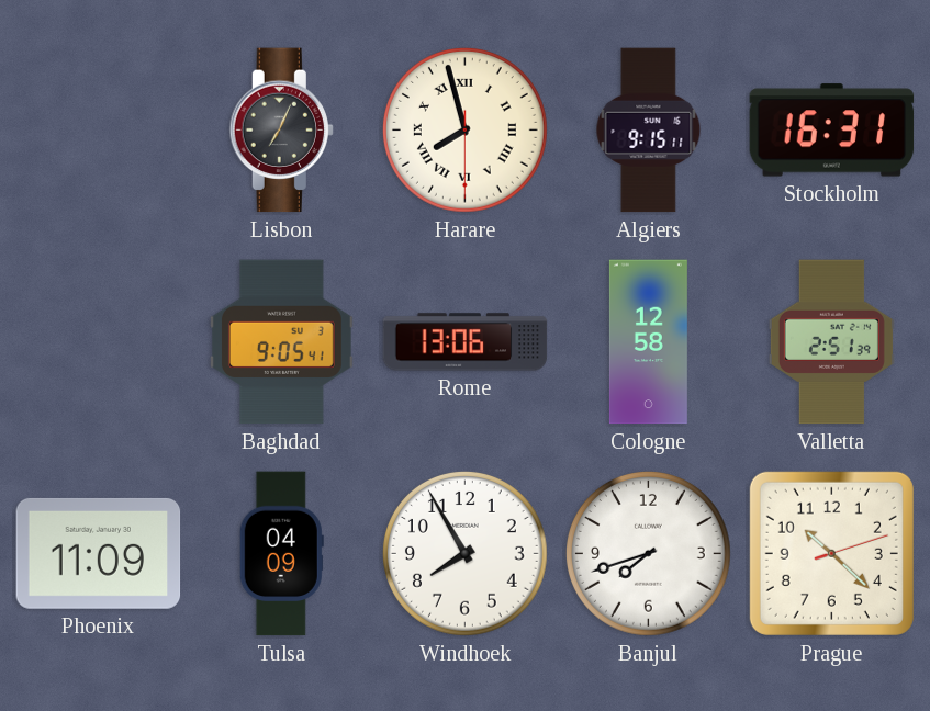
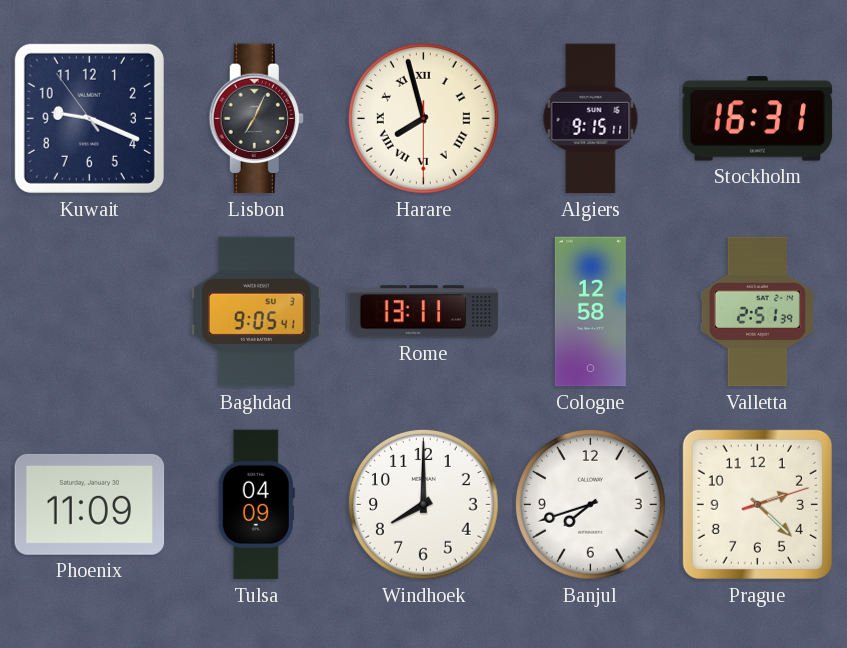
Kuwait: none -> 9:18 (89, 118)
Rome: 13:06 -> 13:11 (424, 312)
Windhoek: 7:55 -> 8:00 (423, 504)
Prague: 10:22 -> 2:22 (757, 504)
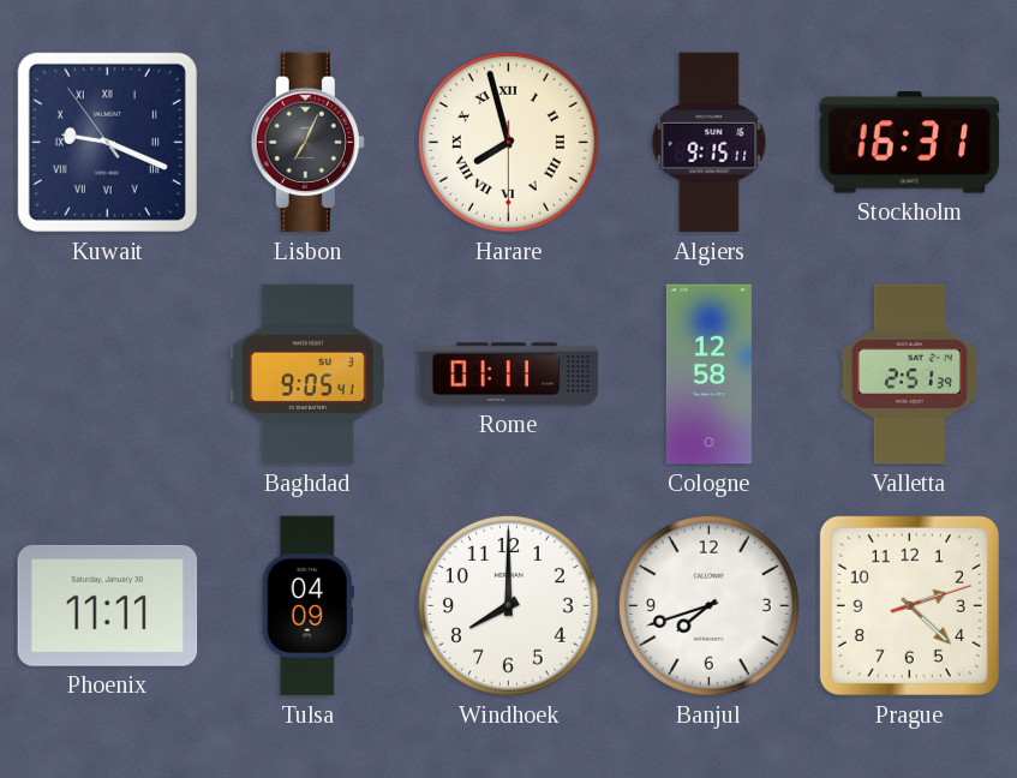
Kuwait numerals: Arabic -> Roman (107, 142)
Rome: 13:11 -> 01:11 (509, 375)
Phoenix: 11:09 -> 11:11 (108, 605)
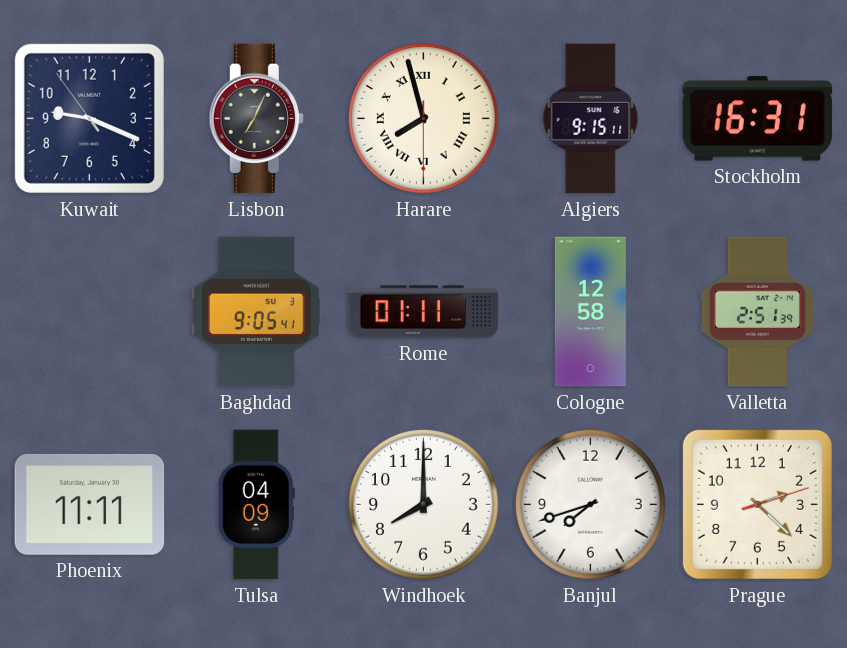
Kuwait numerals: Roman -> Arabic (89, 118)
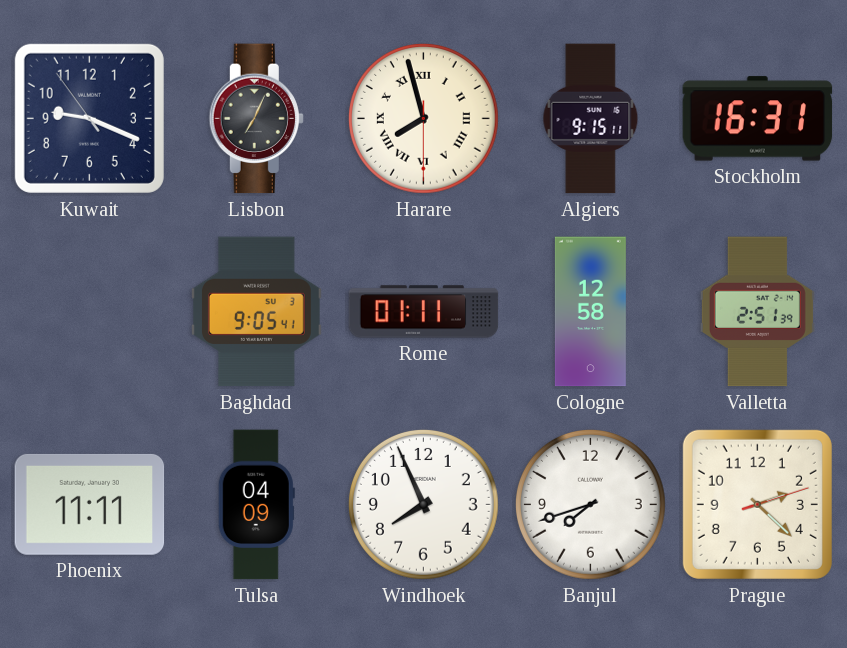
Windhoek: 8:00 -> 7:56 (423, 504)
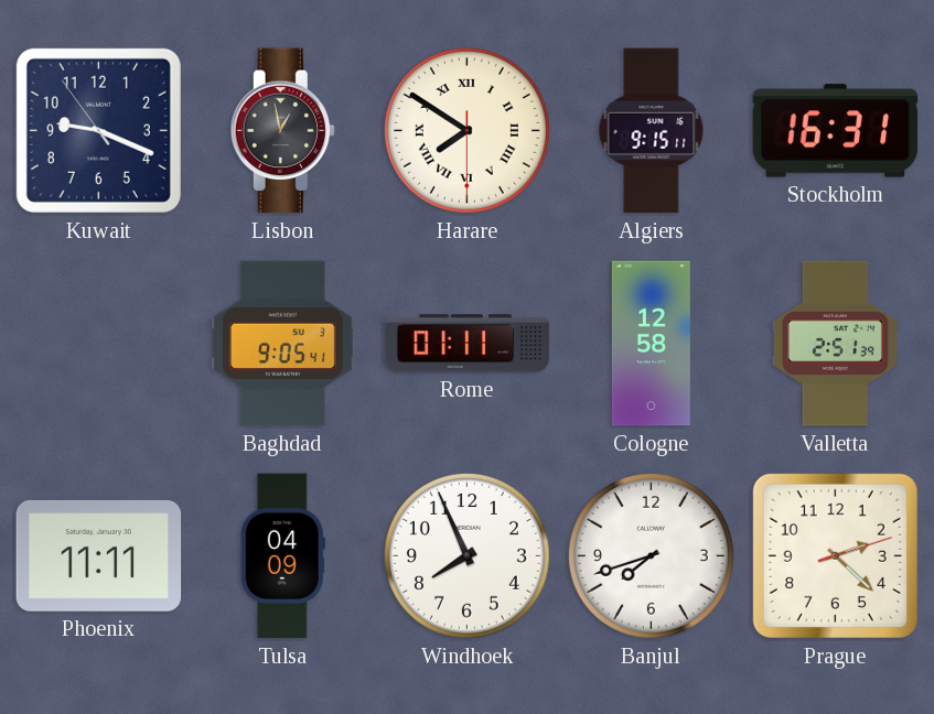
Lisbon: 7:04 -> 12:58 (282, 131)
Harare: 7:57 -> 7:50 (466, 130)
